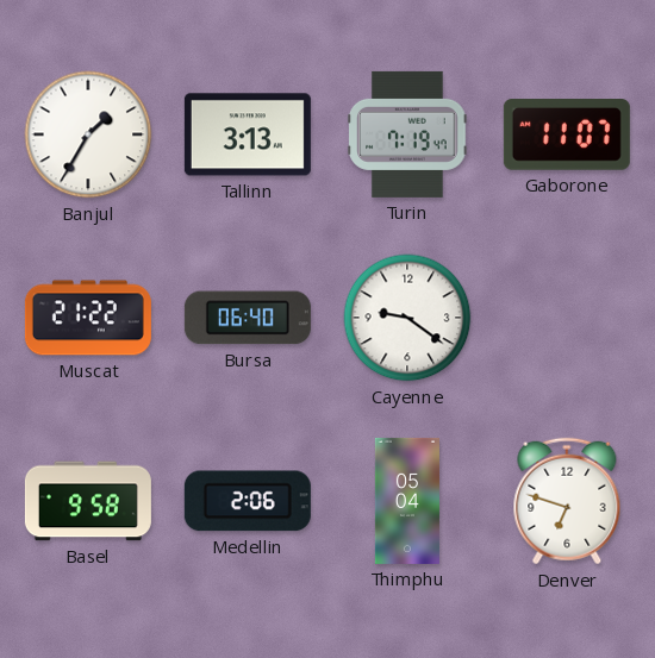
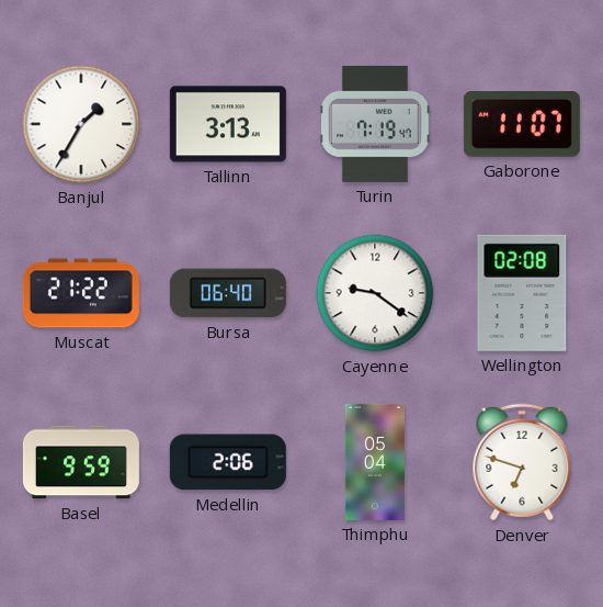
Wellington: none -> 02:08 (522, 293)
Basel: 9:58 -> 9:59 (81, 462)
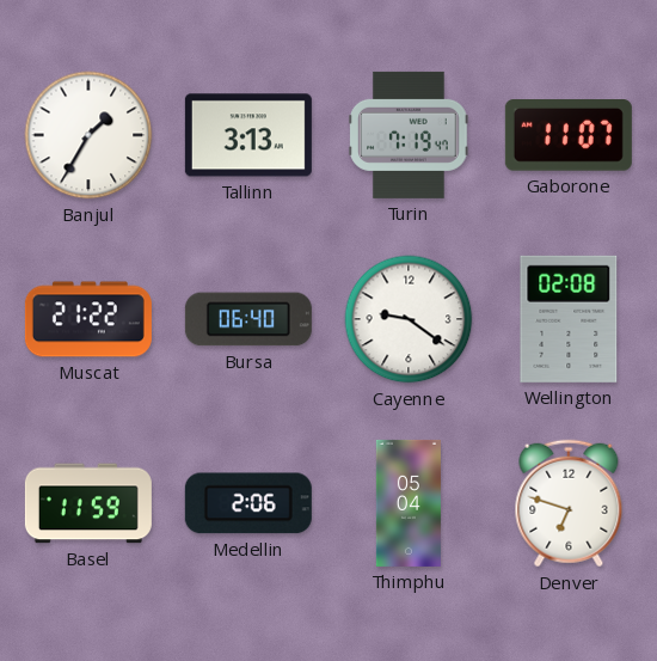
Basel: 9:59 -> 11:59 (88, 503)
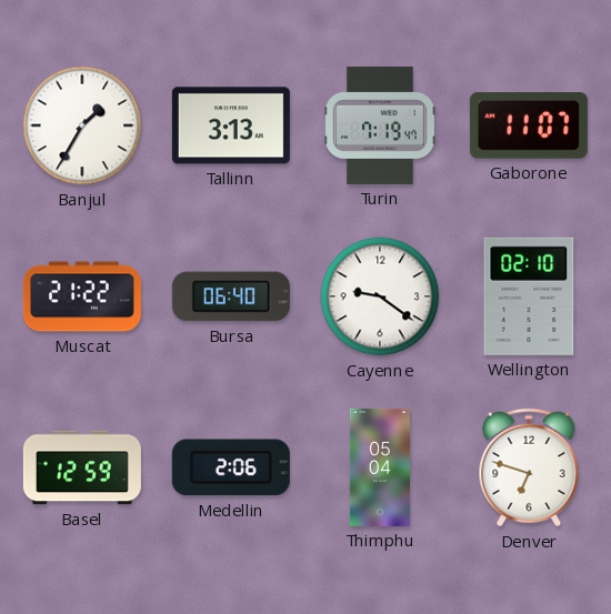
Wellington: 02:08 -> 02:10 (529, 296)
Basel: 11:59 -> 12:59 (82, 467)
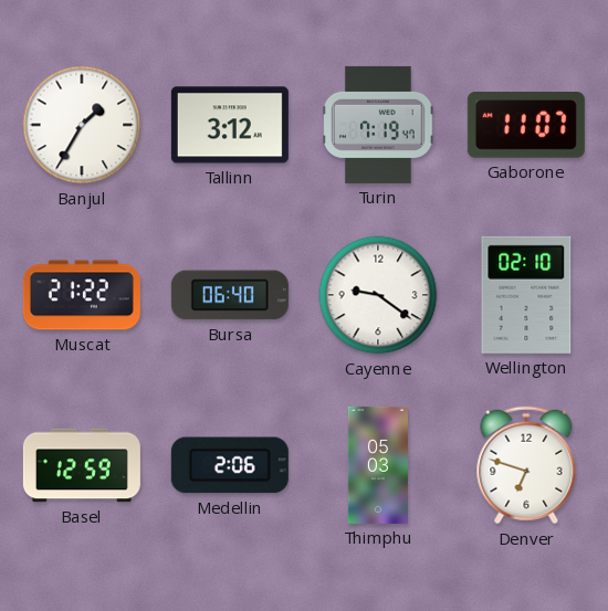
Tallinn: 3:13 -> 3:12 (230, 125)
Thimphu: 05:04 -> 05:03 (378, 465)
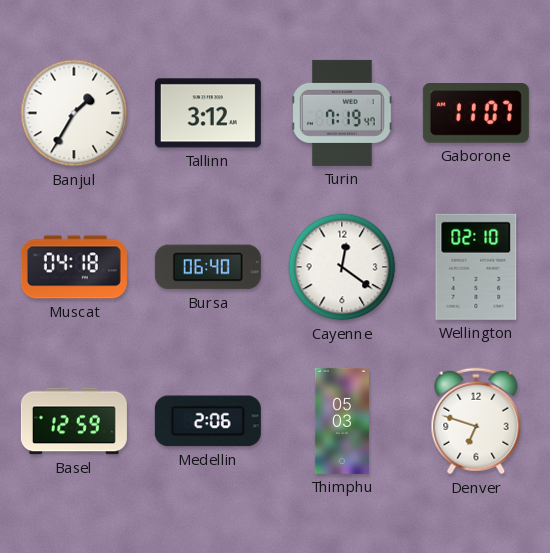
Muscat: 21:22 -> 04:18 (74, 267)
Cayenne: 9:21 -> 12:21 (342, 267)
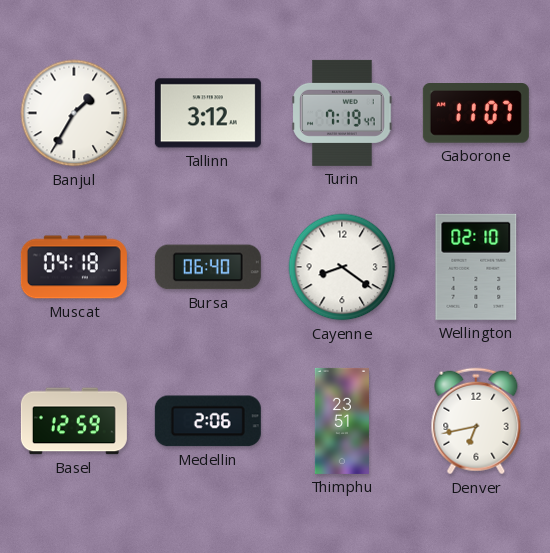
Cayenne: 12:21 -> 8:21 (342, 267)
Thimphu: 05:03 -> 23:51 (342, 421)
Denver: 6:48 -> 6:43 (476, 421)
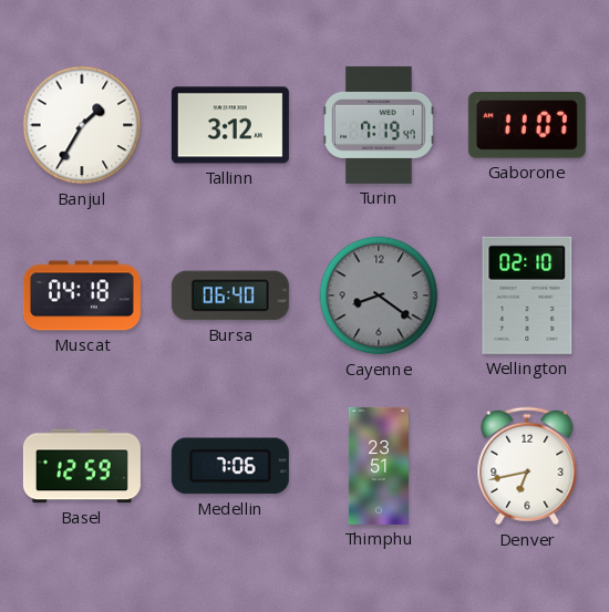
Cayenne dial: white -> grey (379, 295)
Medellin: 2:06 -> 7:06 (230, 466)
